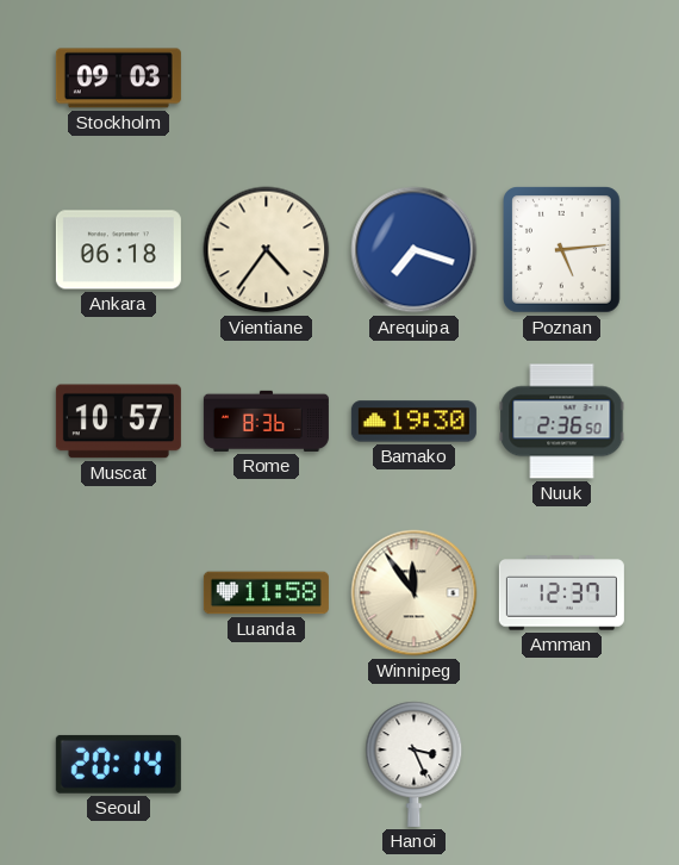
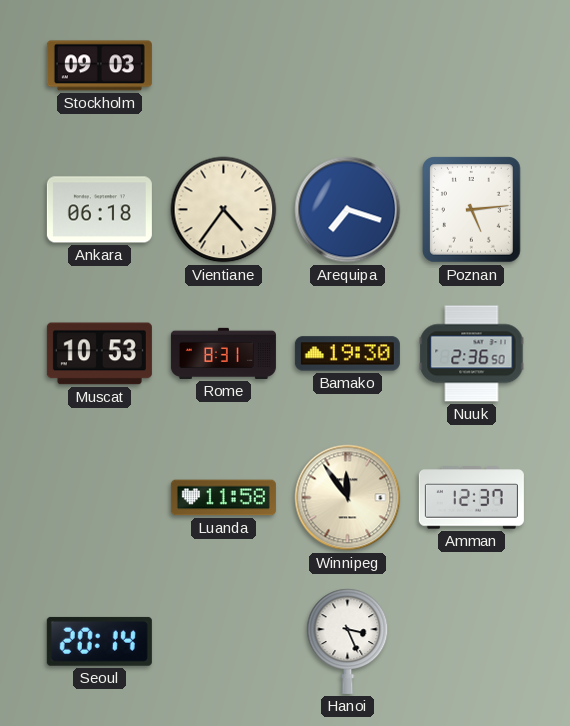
Muscat: 10:57 -> 10:53 (99, 354)
Rome: 8:36 -> 8:31 (223, 353)
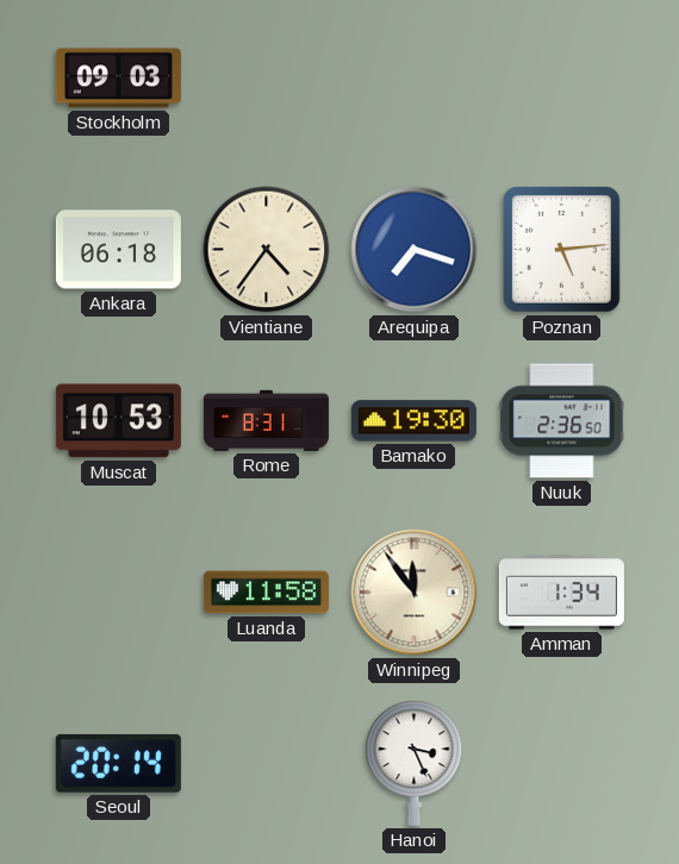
Amman: 12:37 -> 1:34 (561, 593)
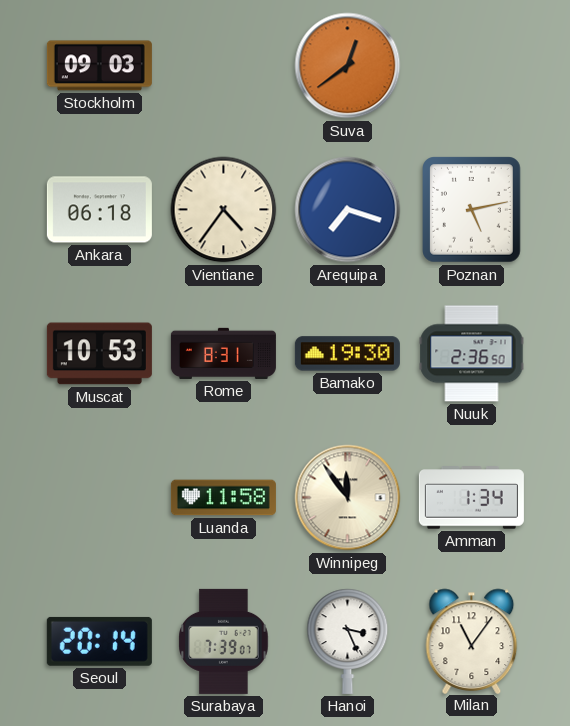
Suva: none -> 12:39 (348, 66)
Poznan: 5:14 -> 5:13 (472, 210)
Surabaya: none -> 7:39 (224, 641)
Milan: none -> 11:06 (472, 641)
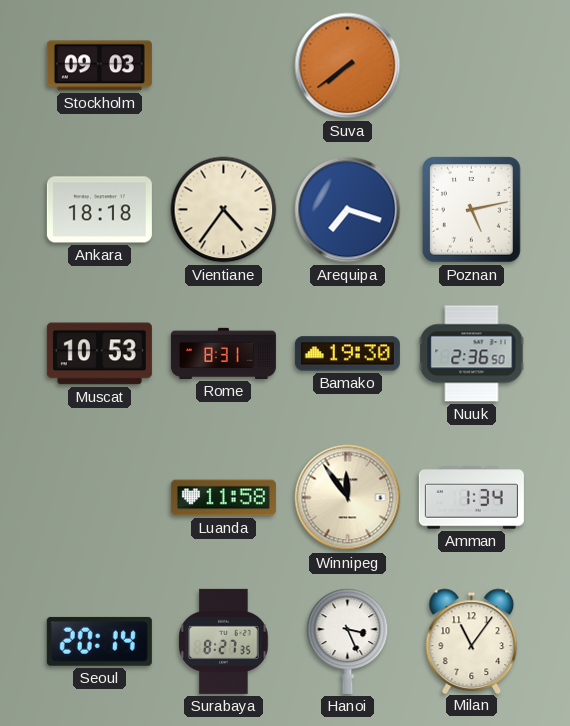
Suva: 12:39 -> 7:39 (348, 66)
Ankara: 06:18 -> 18:18 (99, 210)
Surabaya: 7:39 -> 8:27 (224, 641)
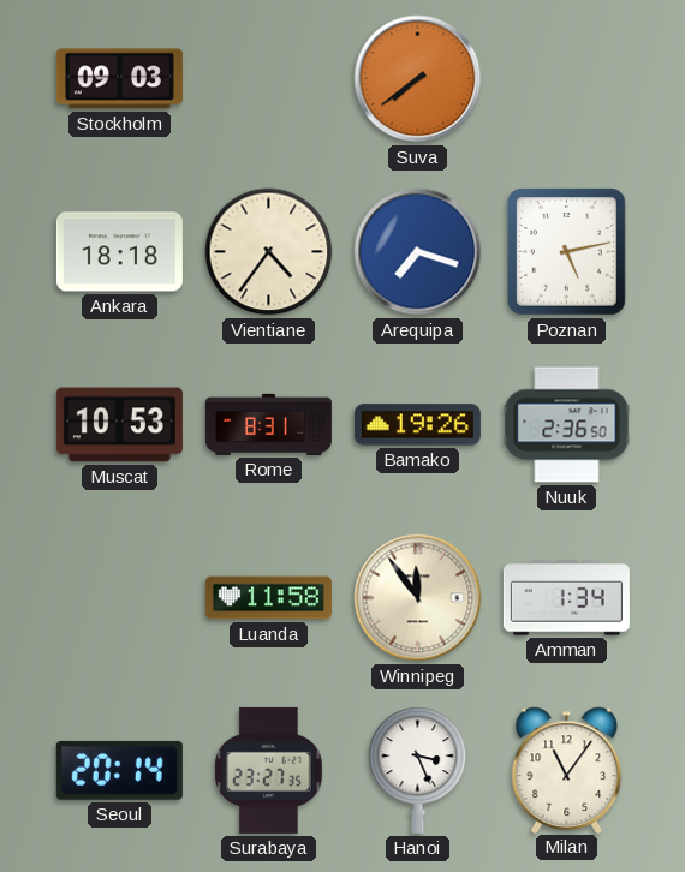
Bamako: 19:30 -> 19:26 (417, 425)
Surabaya: 8:27 -> 23:27 (269, 770)
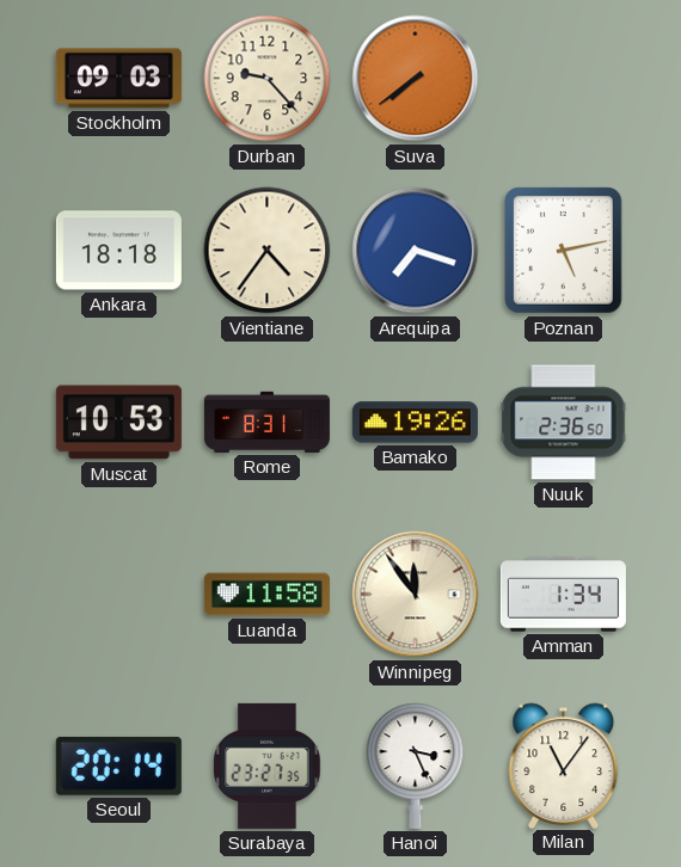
Durban: none -> 9:23 (268, 79)
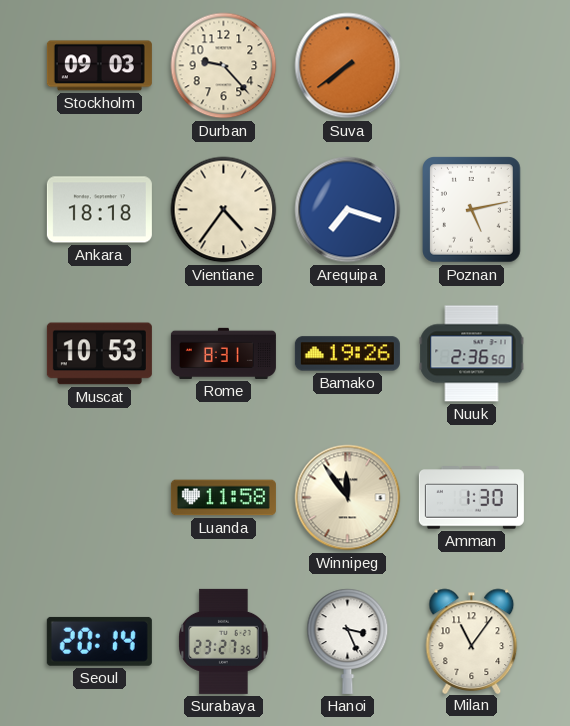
Amman: 1:34 -> 1:30 (471, 498)
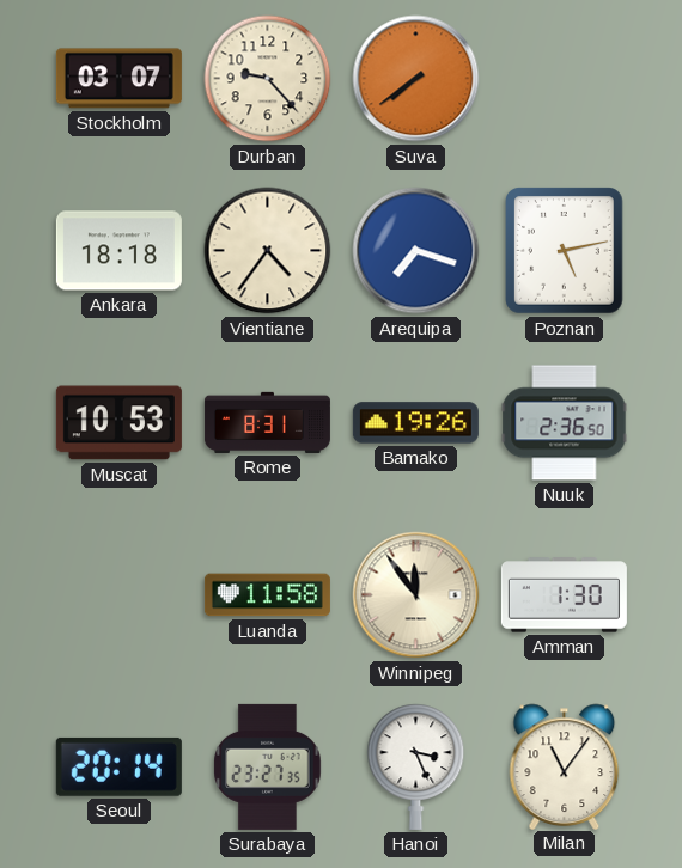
Stockholm: 09:03 -> 03:07 (118, 79)
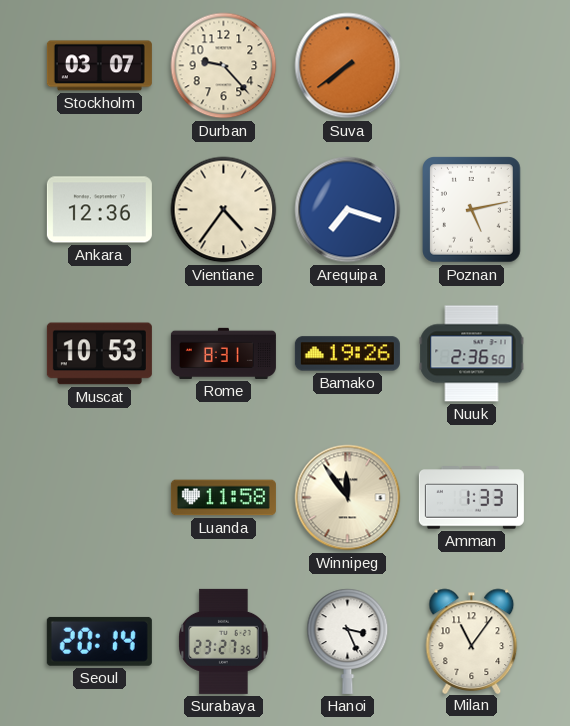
Ankara: 18:18 -> 12:36 (99, 210)
Amman: 1:30 -> 1:33 (471, 498)
